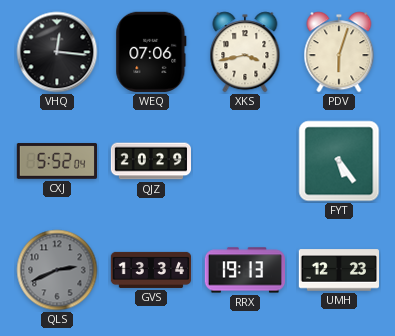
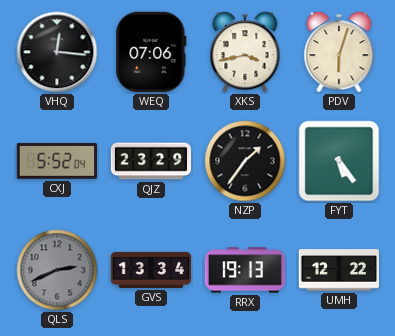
QJZ: 20:29 -> 23:29 (151, 161)
NZP: none -> 1:36 (245, 161)
UMH: 12:23 -> 12:22 (338, 270)
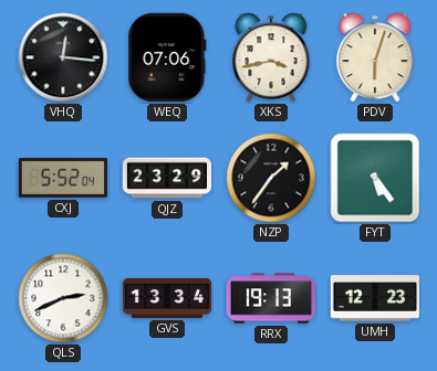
QLS dial: grey -> white (63, 298)
UMH: 12:22 -> 12:23 (374, 298)
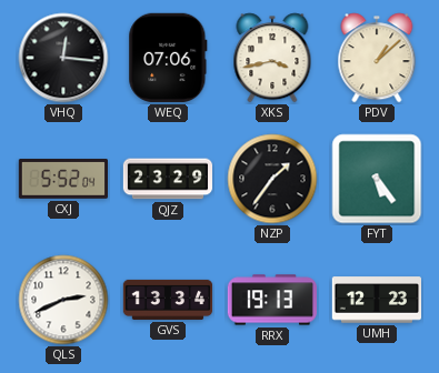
PDV: 6:03 -> 1:08 (377, 58)
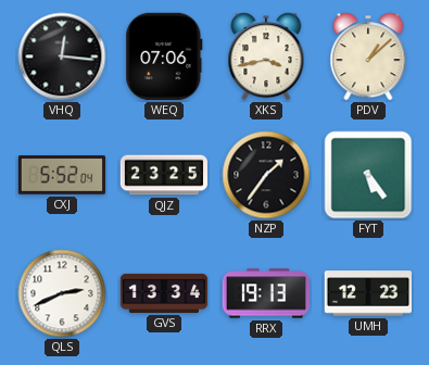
QJZ: 23:29 -> 23:25 (164, 175)
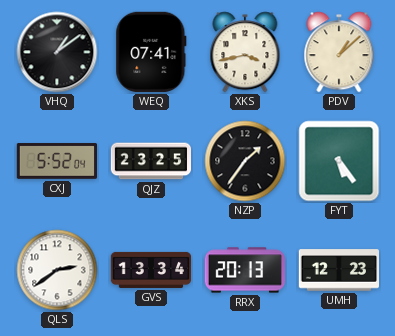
VHQ: 12:16 -> 1:09 (57, 52)
WEQ: 07:06 -> 07:41 (151, 52)
QLS: 2:41 -> 2:39 (57, 270)
RRX: 19:13 -> 20:13 (244, 270)
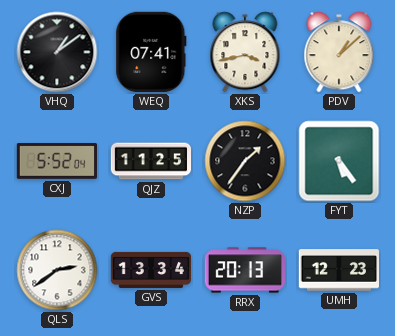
QJZ: 23:25 -> 11:25 (151, 161)
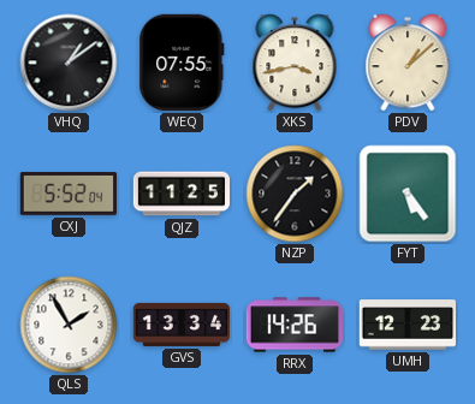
WEQ: 07:41 -> 07:55 (182, 63)
QLS: 2:39 -> 1:55 (69, 325)
RRX: 20:13 -> 14:26 (293, 325)
